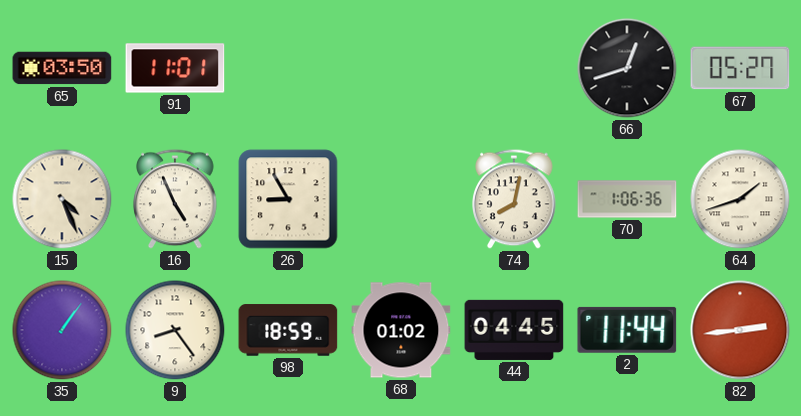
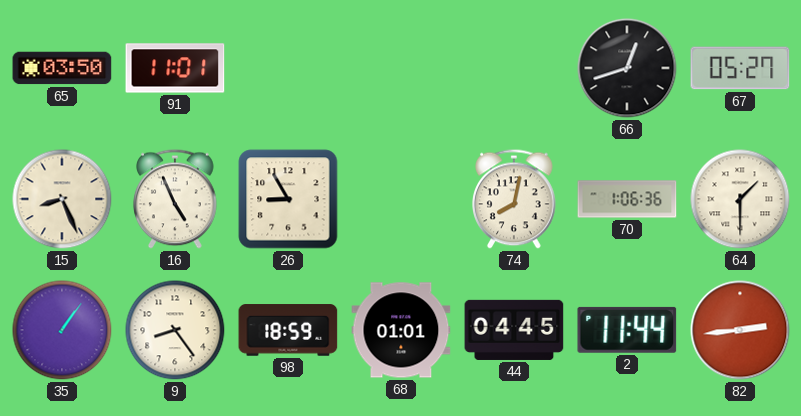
15: 4:26 -> 8:26 (62, 199)
64: 1:42 -> 1:30 (740, 199)
68: 01:02 -> 01:01 (401, 330)
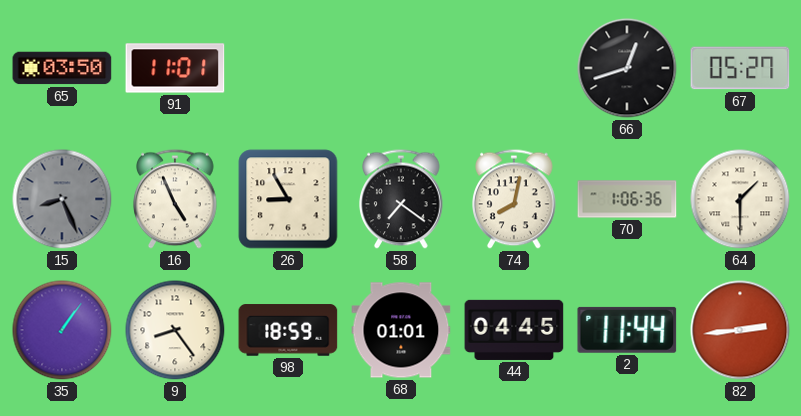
15 dial: cream -> grey (62, 199)
58: none -> 7:21 (402, 199)
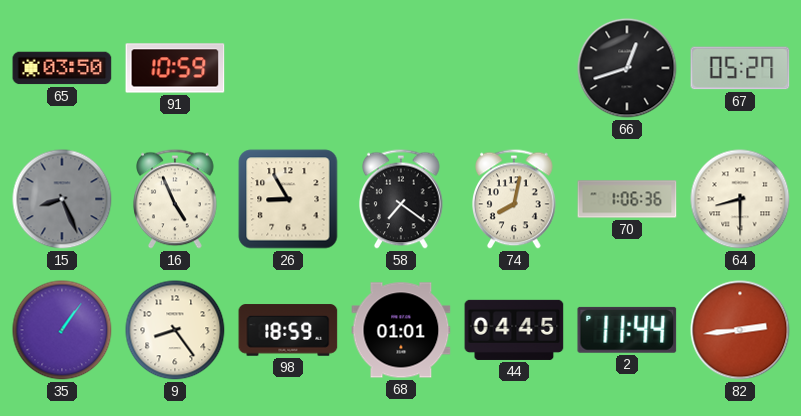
91: 11:01 -> 10:59 (175, 68)
64: 1:30 -> 8:30 (740, 199)
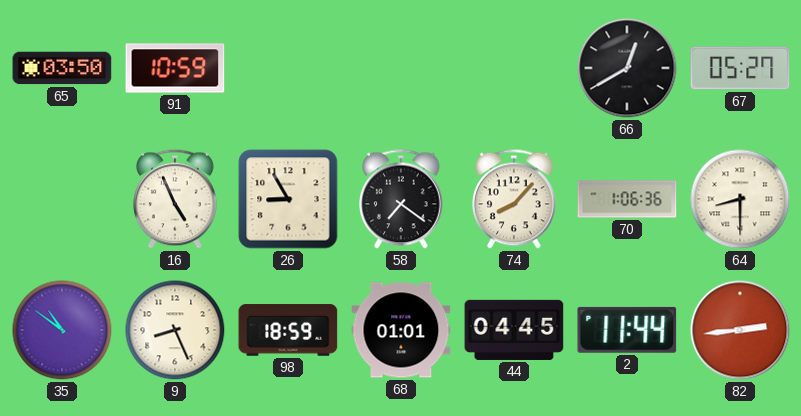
66: 12:42 -> 12:40 (627, 68)
15: 8:26 -> none (62, 199)
74: 8:02 -> 8:07 (515, 199)
35: 1:06 -> 10:51 (62, 330)
9: 8:24 -> 8:26 (175, 330)
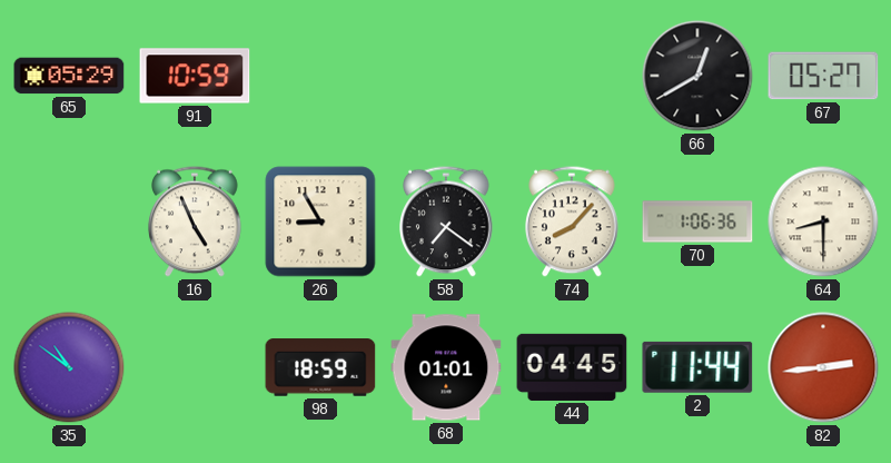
65: 03:50 -> 05:29 (69, 76)
9: 8:26 -> none (175, 330)
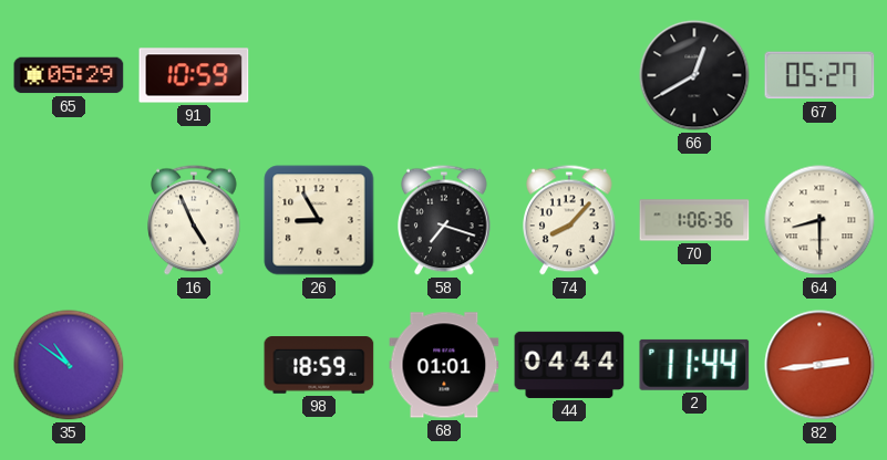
58: 7:21 -> 7:18 (445, 220)
44: 04:45 -> 04:44 (569, 365)
